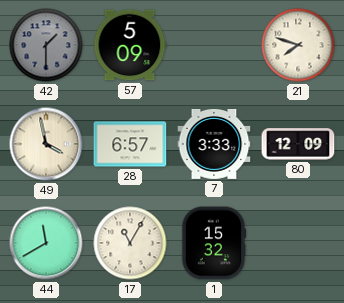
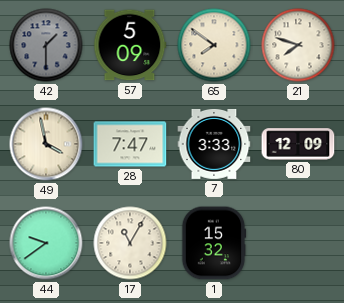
65: none -> 7:51 (214, 45)
28: 6:57 -> 7:47 (130, 144)
44: 11:40 -> 9:39 (46, 243)
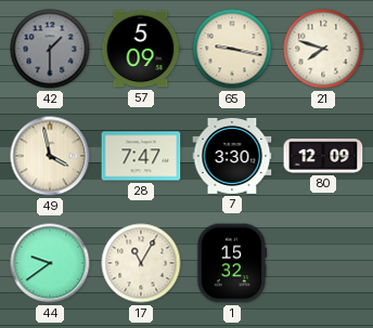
65: 7:51 -> 9:17 (232, 49)
7: 3:33 -> 3:30 (232, 156)
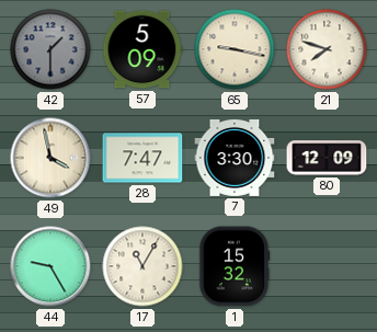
44: 9:39 -> 9:25 (50, 266)
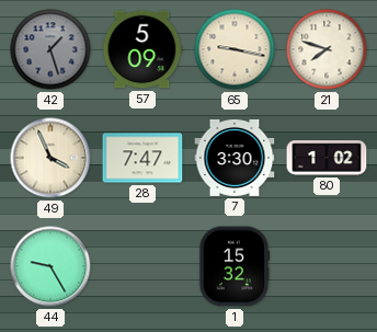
42: 1:30 -> 1:27 (50, 49)
49: 3:58 -> 3:56 (50, 158)
80: 12:09 -> 1:02 (327, 158)
17: 11:05 -> none (142, 266)
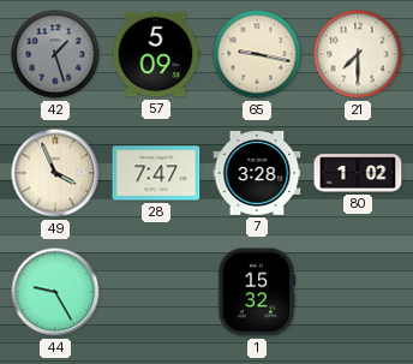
21: 7:48 -> 7:30 (358, 54)
7: 3:30 -> 3:28 (257, 173)
